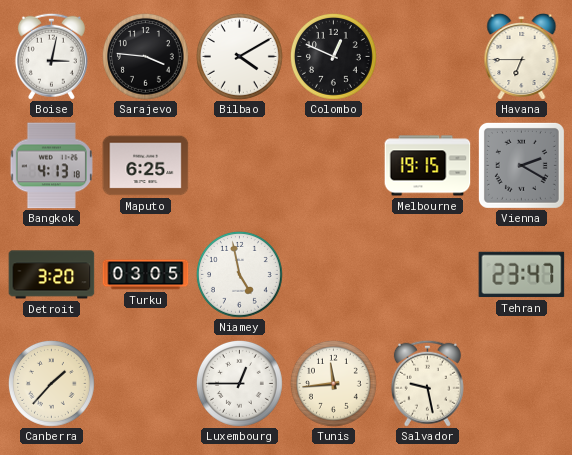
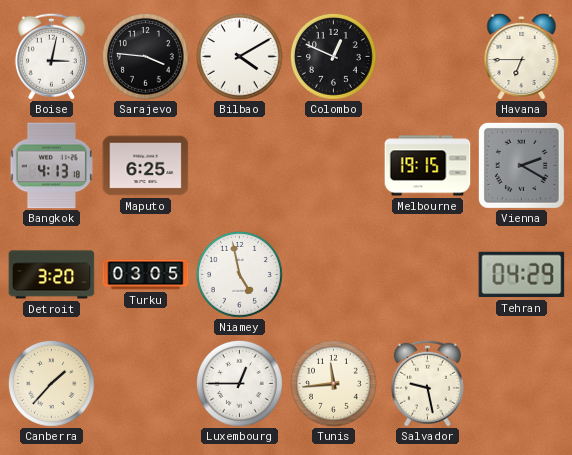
Tehran: 23:47 -> 04:29 (522, 275)
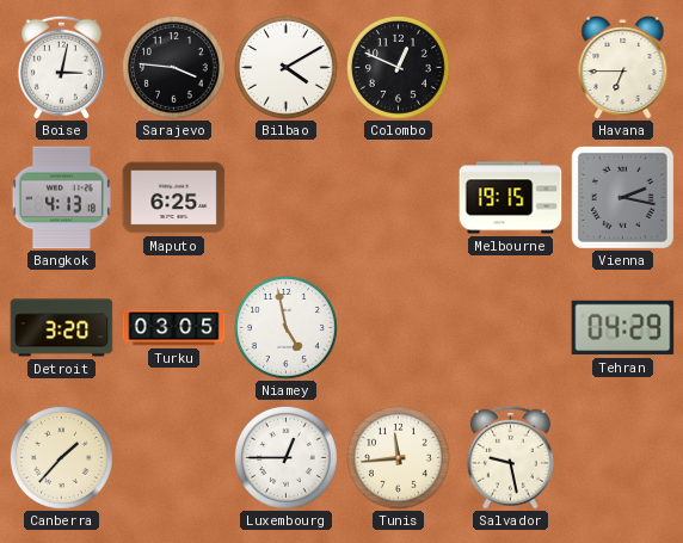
Vienna: 2:20 -> 2:17 (622, 197)
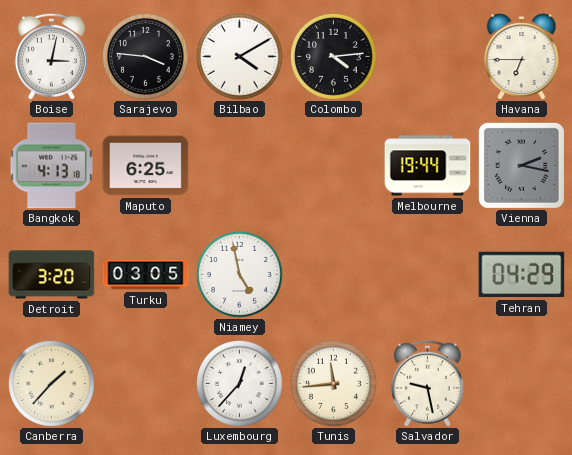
Colombo: 12:49 -> 4:14 (333, 56)
Melbourne: 19:15 -> 19:44 (428, 166)
Luxembourg: 12:45 -> 12:37 (239, 383)
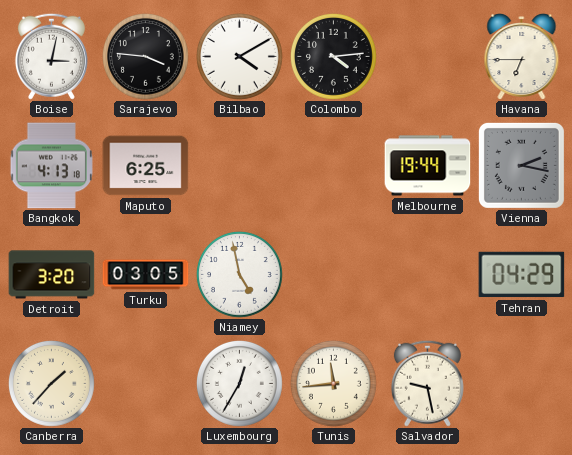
Luxembourg: 12:37 -> 12:35 (239, 383)
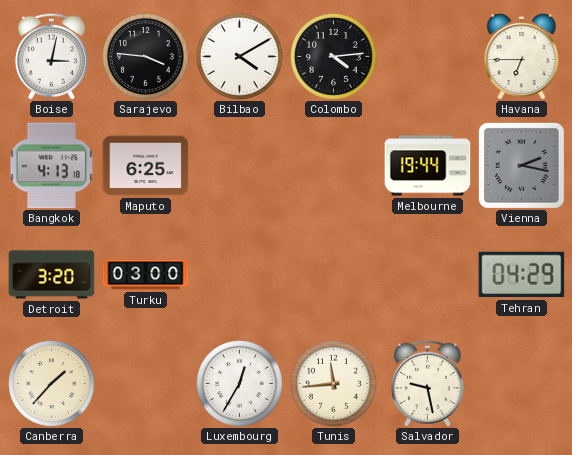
Turku: 03:05 -> 03:00 (146, 275)
Niamey: 4:58 -> none (239, 274)
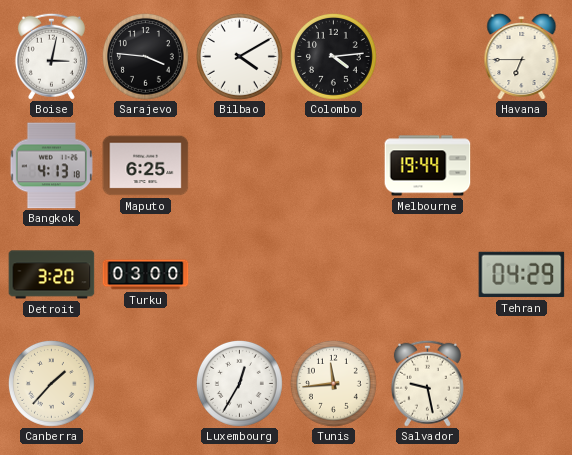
Vienna: 2:17 -> none (521, 165)
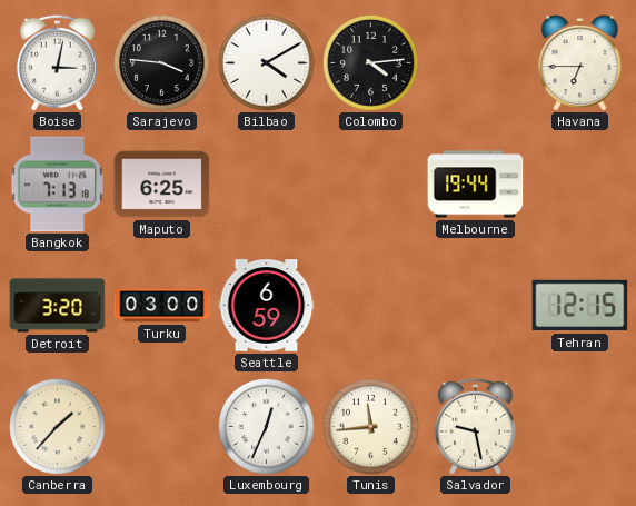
Bangkok: 4:13 -> 7:13 (57, 185)
Seattle: none -> 6:59 (267, 306)
Tehran: 04:29 -> 12:15 (580, 306)
Luxembourg: 12:35 -> 12:34 (266, 426)
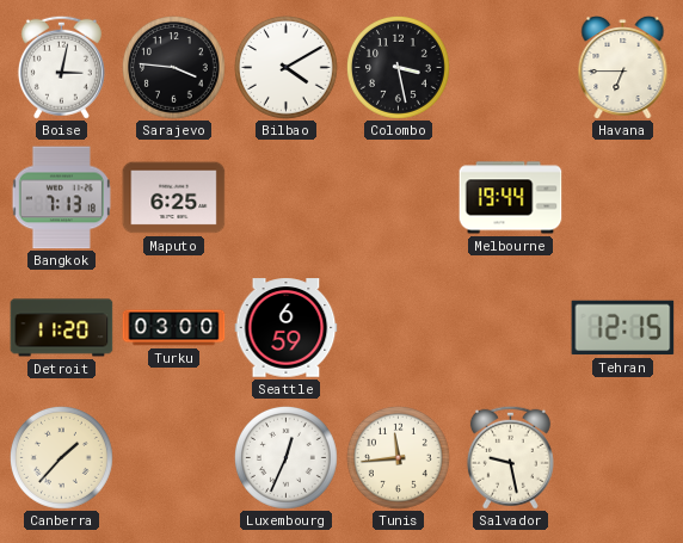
Colombo: 4:14 -> 3:28 (398, 67)
Detroit: 3:20 -> 11:20 (62, 328)
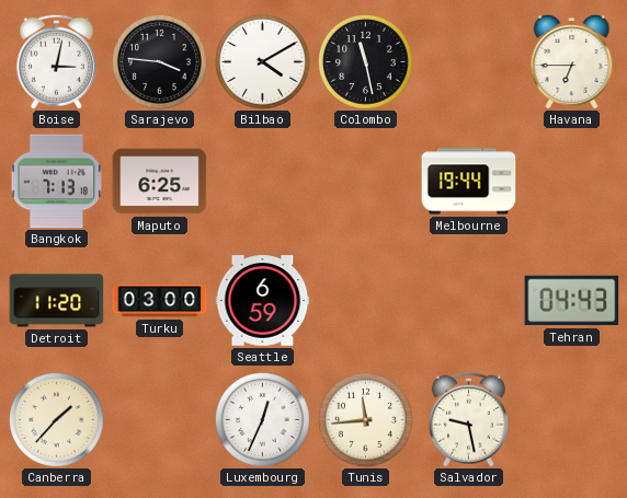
Colombo: 3:28 -> 11:28 (365, 61)
Tehran: 12:15 -> 04:43 (572, 301)
